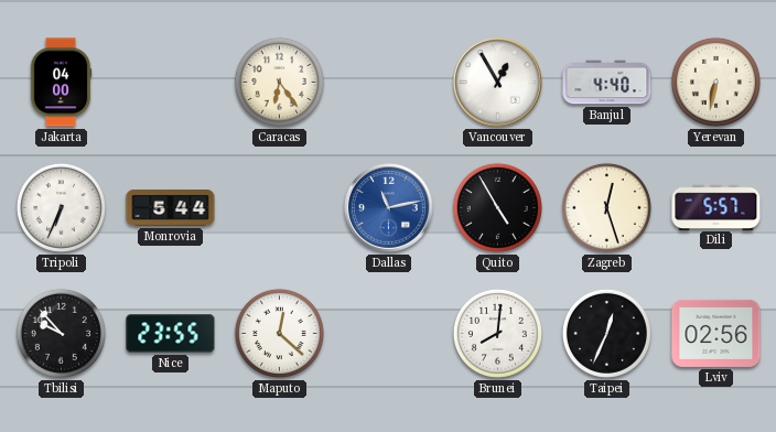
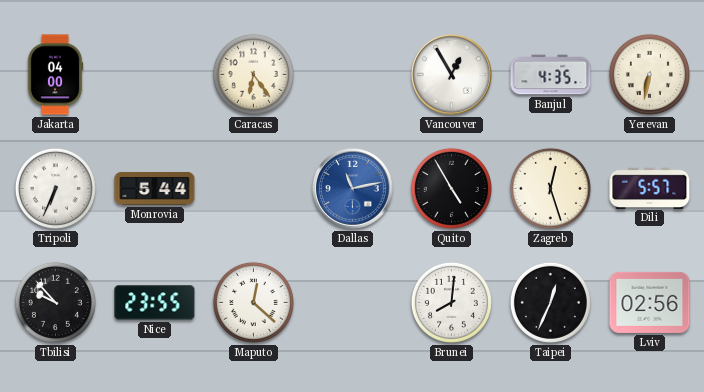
Banjul: 4:40 -> 4:35 (551, 75)
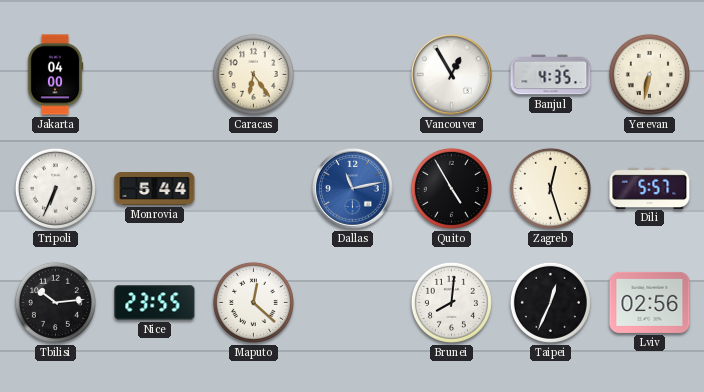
Tbilisi: 9:53 -> 10:14 (55, 302)
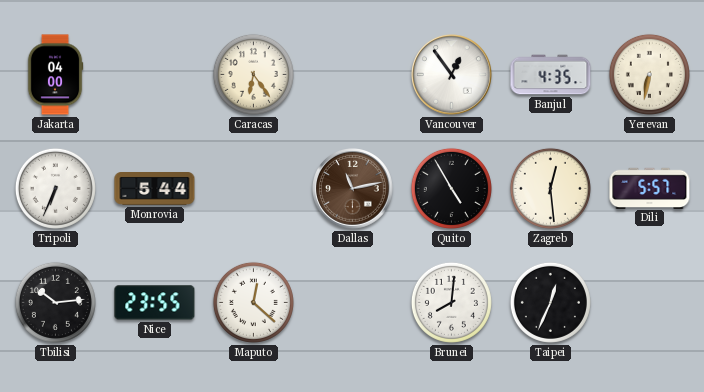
Vancouver: 12:55 -> 12:54 (452, 75)
Dallas dial: blue -> brown (353, 189)
Zagreb: 12:27 -> 12:29 (550, 188)
Lviv: 02:56 -> none (650, 302)
